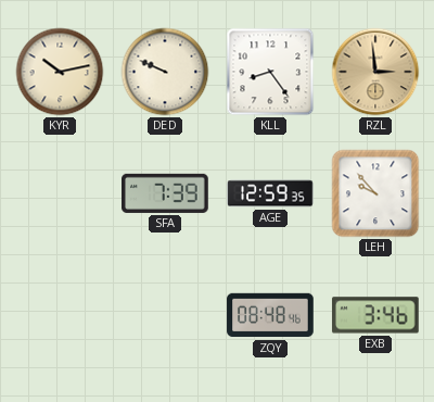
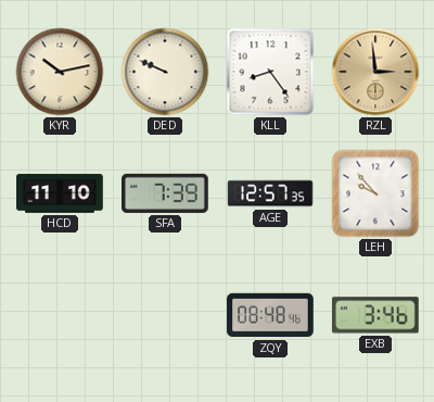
HCD: none -> 11:10 (60, 193)
AGE: 12:59 -> 12:57 (270, 193)
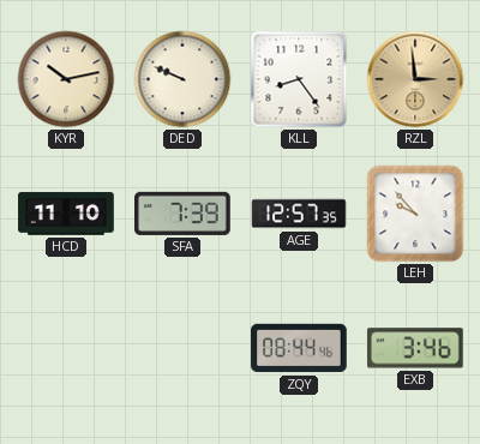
ZQY: 08:48 -> 08:44 (299, 348)
